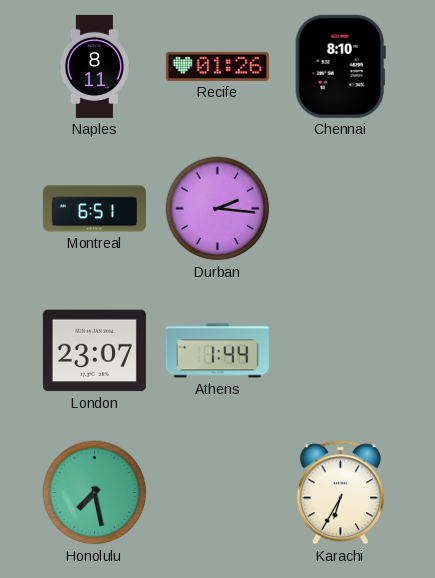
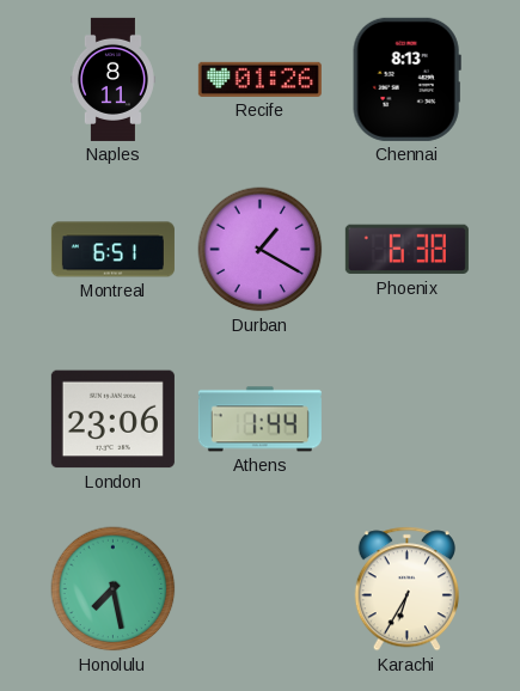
Chennai: 8:10 -> 8:13 (406, 79)
Durban: 2:16 -> 1:20 (261, 250)
Phoenix: none -> 6:38 (406, 250)
London: 23:07 -> 23:06 (112, 420)
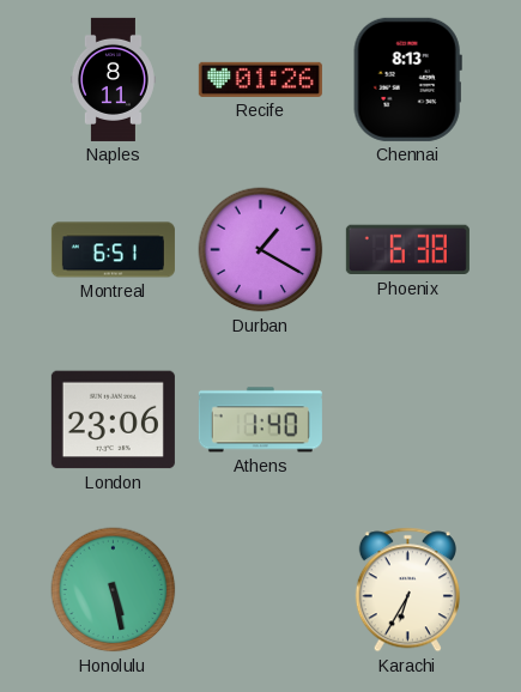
Athens: 1:44 -> 1:40 (260, 420)
Honolulu: 7:28 -> 5:28 (114, 590)
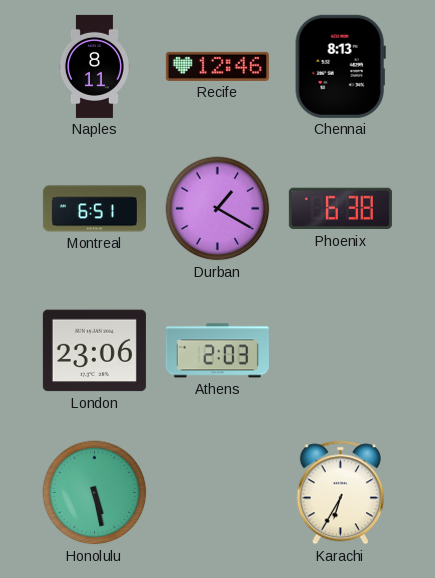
Recife: 01:26 -> 12:46 (217, 66)
Athens: 1:40 -> 2:03 (217, 351)
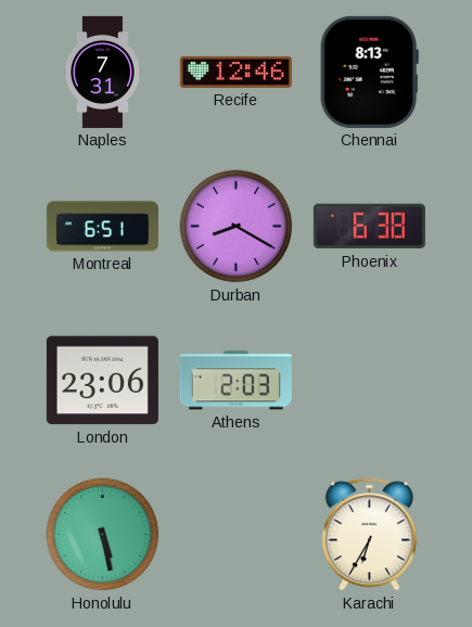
Naples: 8:11 -> 7:31 (102, 72)
Durban: 1:20 -> 8:20 (237, 227)
